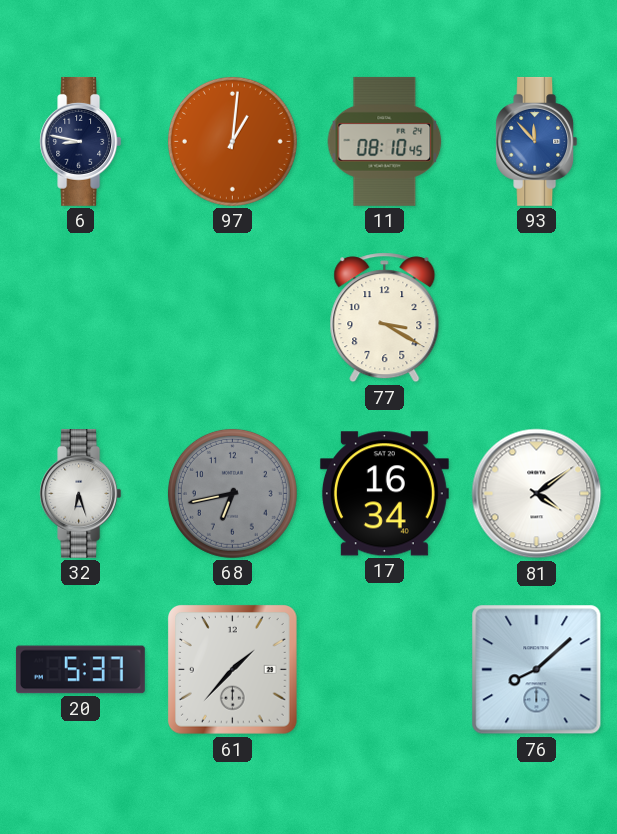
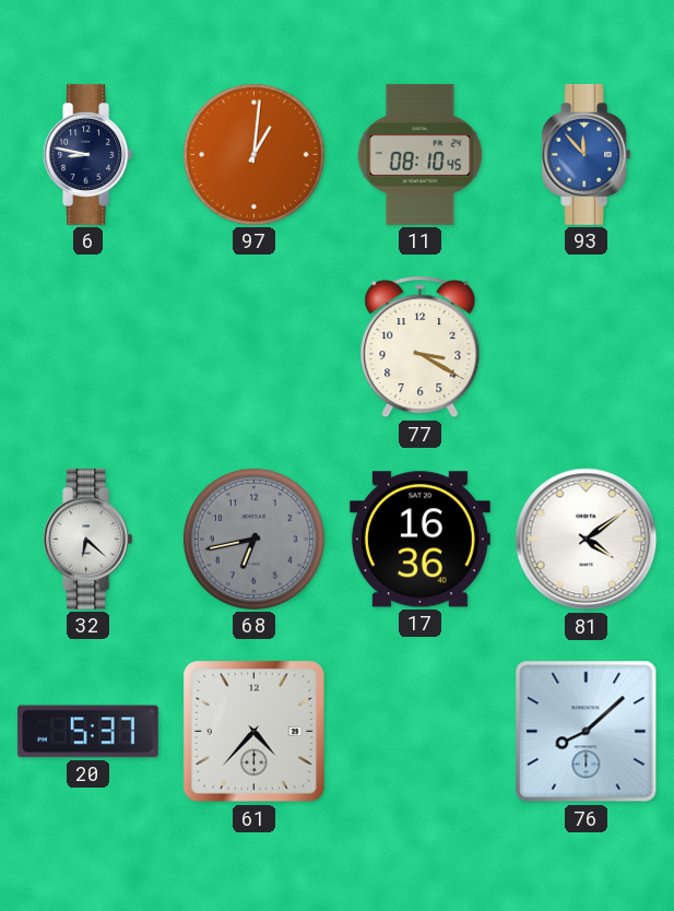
32: 6:27 -> 6:22 (88, 539)
17: 16:34 -> 16:36 (419, 540)
61: 1:37 -> 4:37 (255, 732)
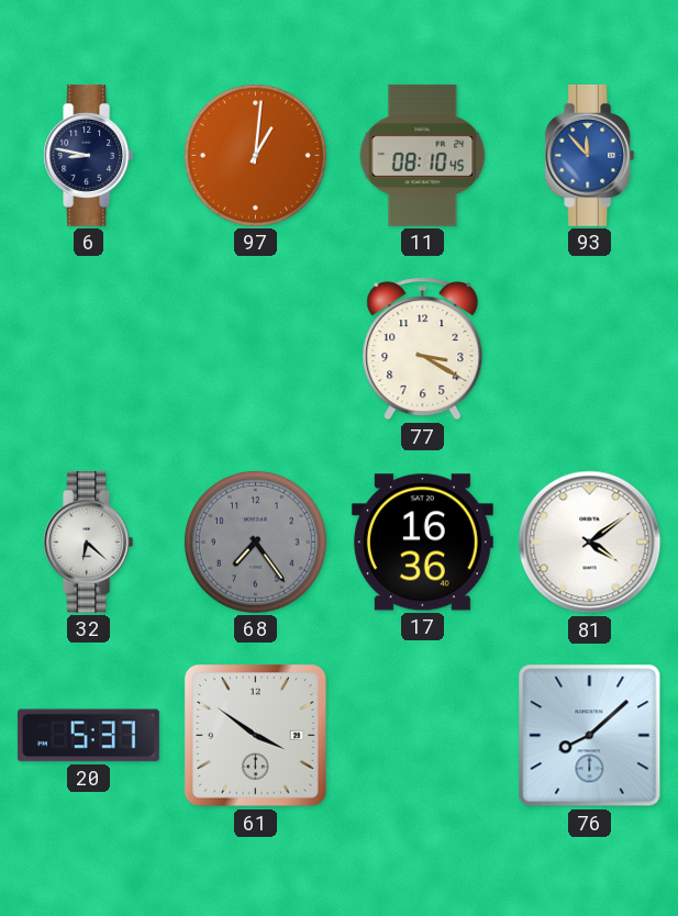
68: 6:43 -> 7:24 (255, 541)
61: 4:37 -> 3:51 (256, 736)
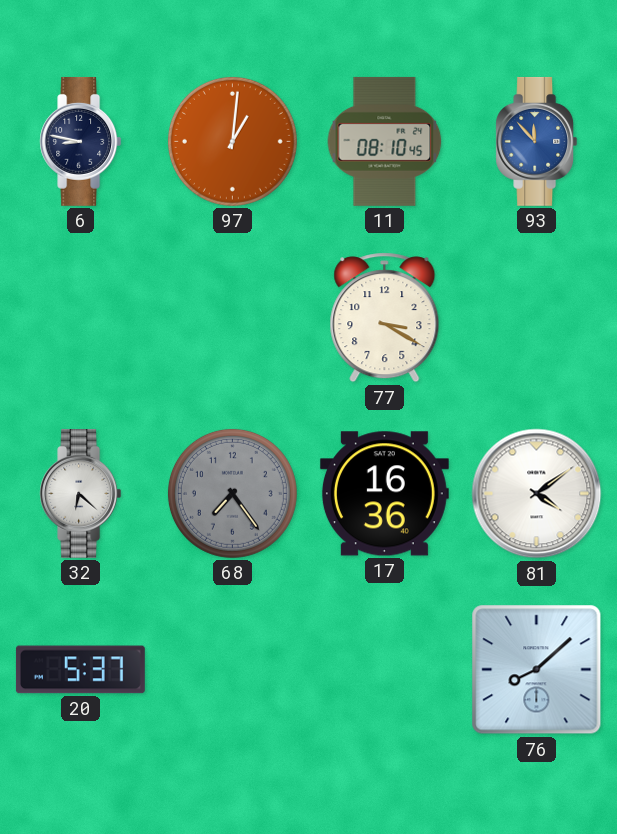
61: 3:51 -> none (256, 736)
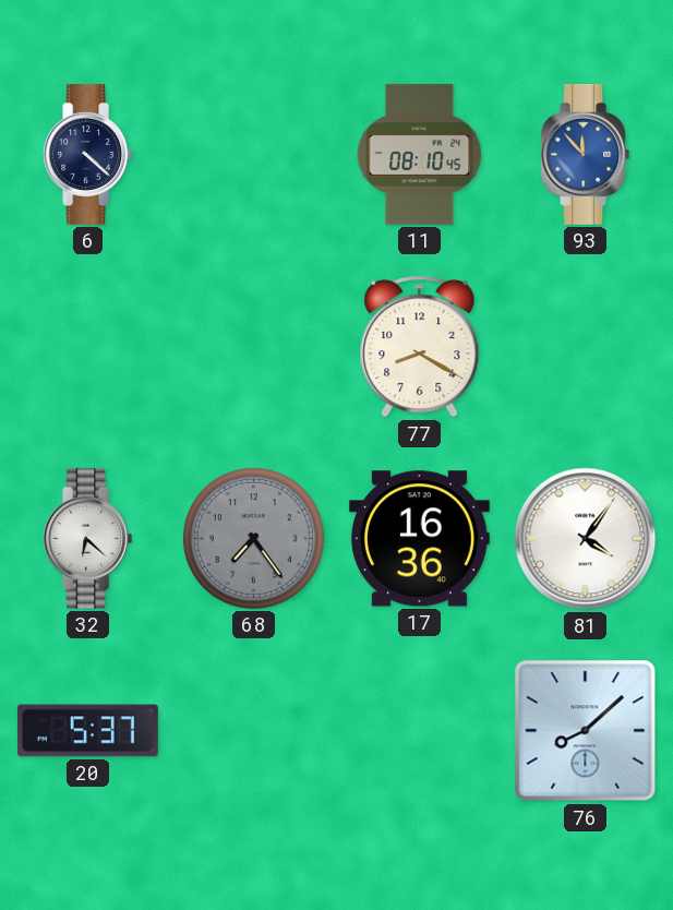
6: 8:47 -> 4:22 (88, 154)
97: 1:01 -> none (232, 141)
77: 3:20 -> 8:20 (420, 347)
81: 4:09 -> 4:06 (586, 539)
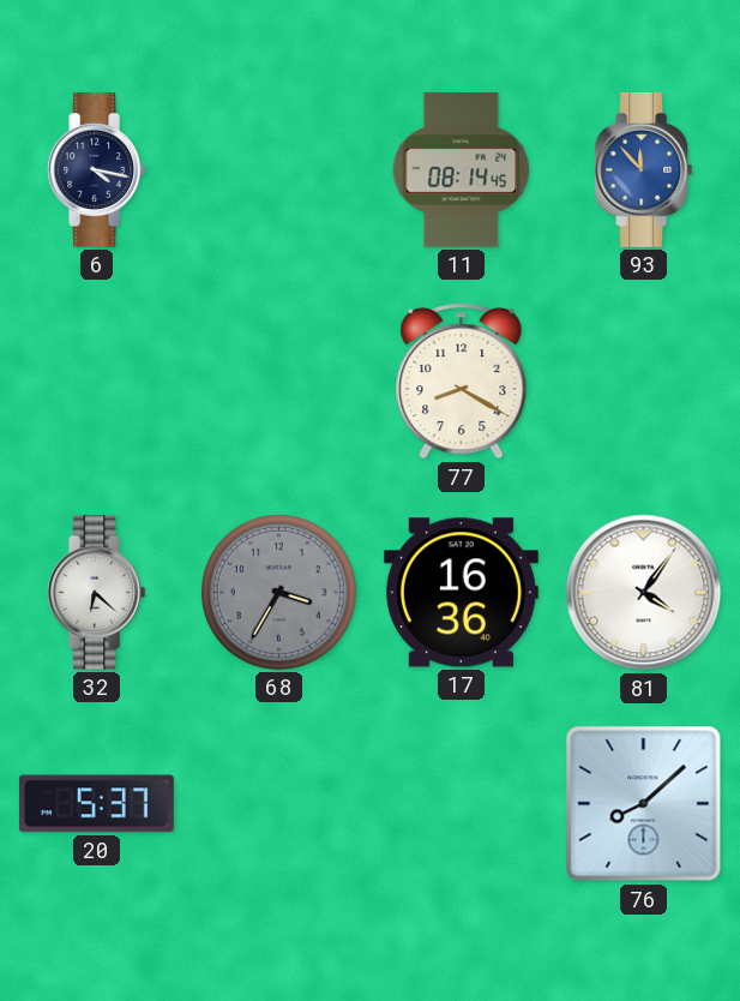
6: 4:22 -> 4:17 (97, 169)
11: 08:10 -> 08:14 (462, 169)
68: 7:24 -> 3:35 (278, 592)
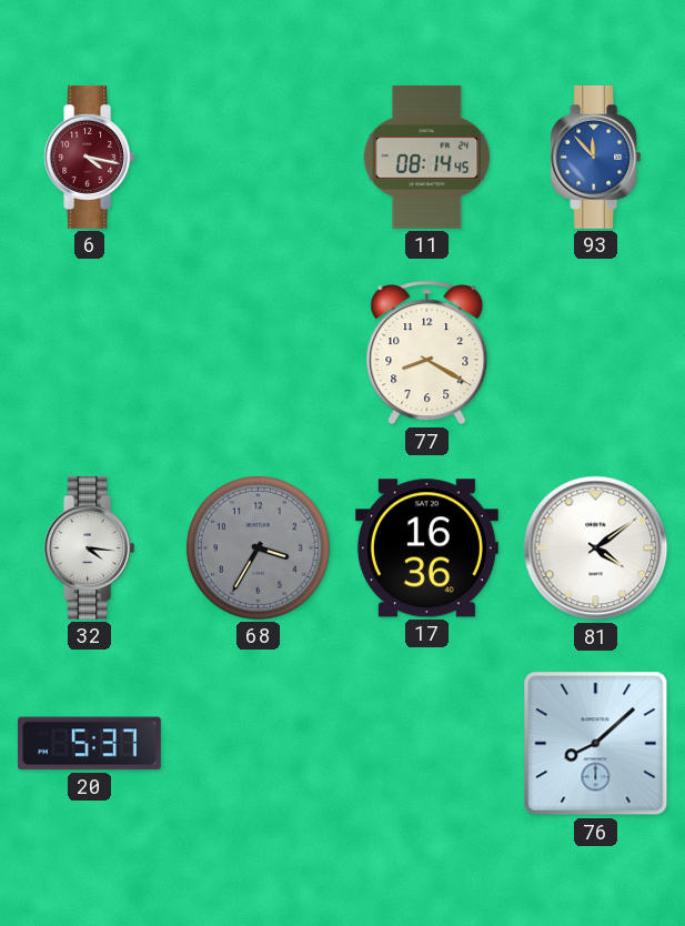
6 dial: navy -> burgundy (90, 157)
32: 6:22 -> 4:16 (90, 547)
81: 4:06 -> 4:09 (596, 548)
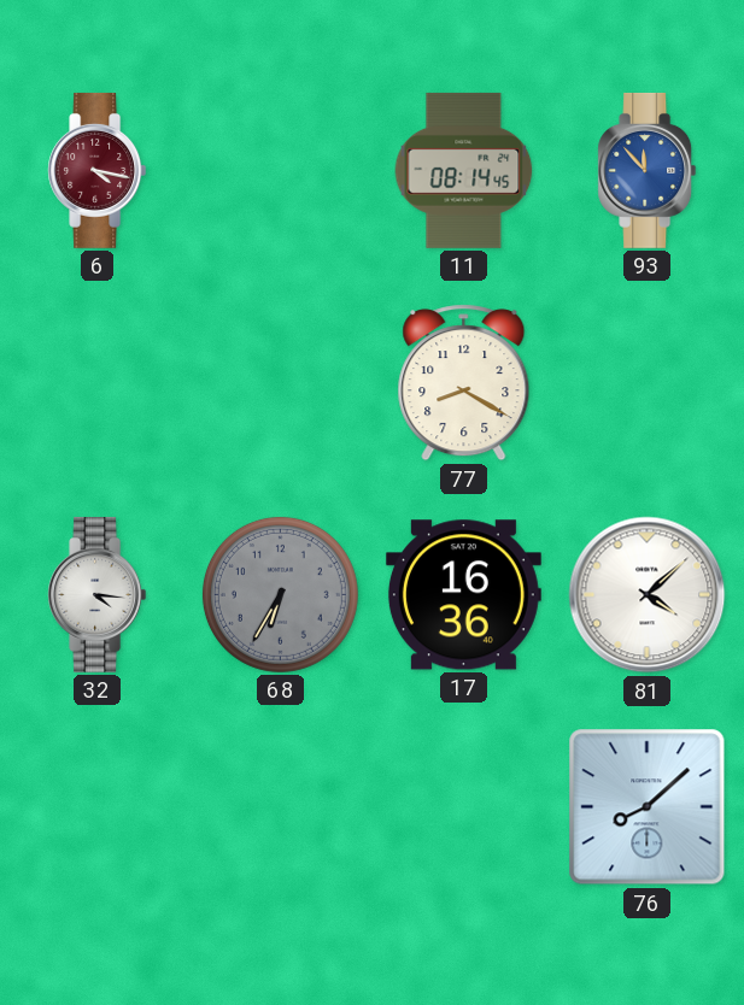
68: 3:35 -> 6:35 (280, 594)
81: 4:09 -> 4:08 (648, 595)
20: 5:37 -> none (89, 744)
